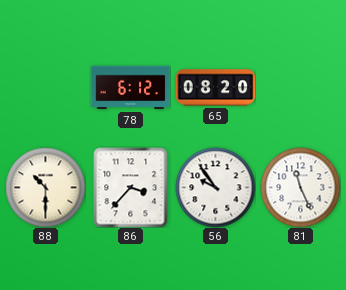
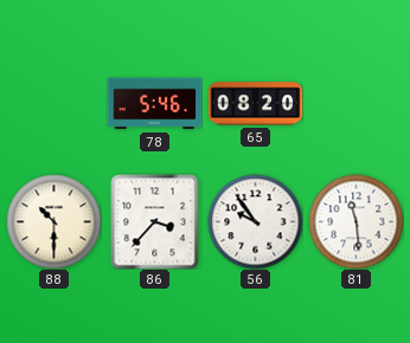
78: 6:12 -> 5:46 (154, 104)
81: 11:26 -> 11:29 (355, 221)
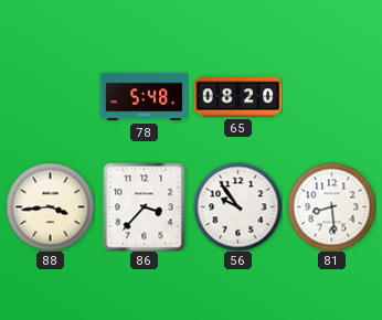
78: 5:46 -> 5:48 (144, 97)
88: 10:30 -> 3:44 (50, 206)
81: 11:29 -> 8:29 (331, 206)
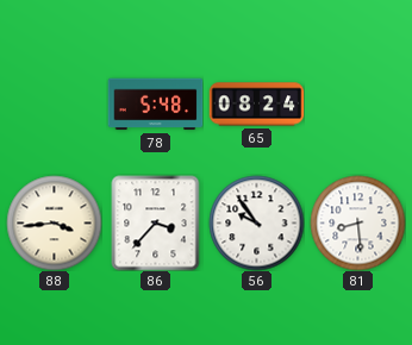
65: 08:20 -> 08:24 (256, 105)
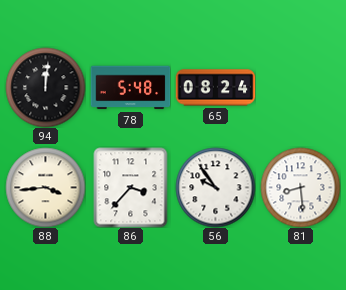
94: none -> 12:01 (45, 87)
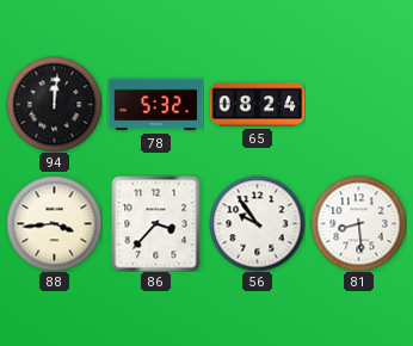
78: 5:48 -> 5:32 (155, 105)
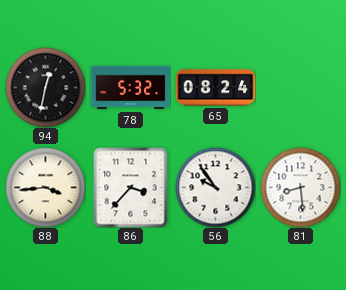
94: 12:01 -> 12:32 (45, 87)
